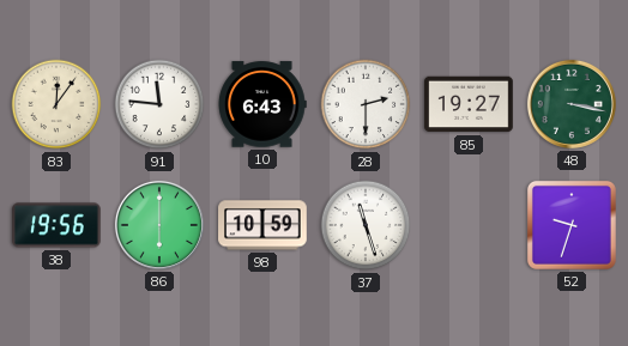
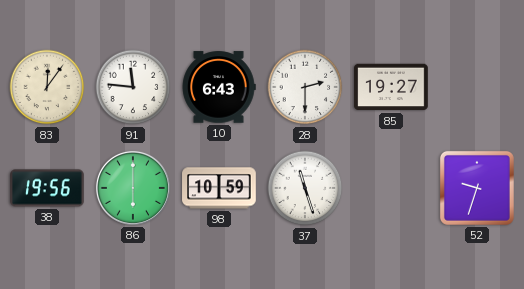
48: 3:17 -> none (572, 104)
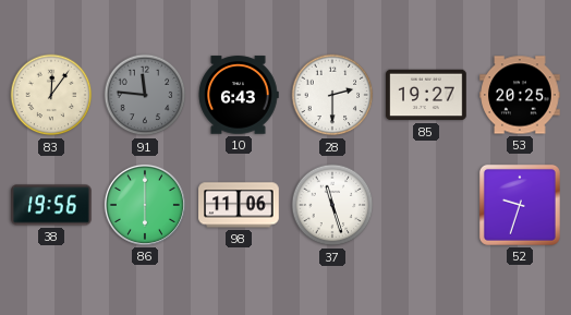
91 dial: white -> grey (145, 95)
53: none -> 20:25 (520, 95)
98: 10:59 -> 11:06 (239, 205)
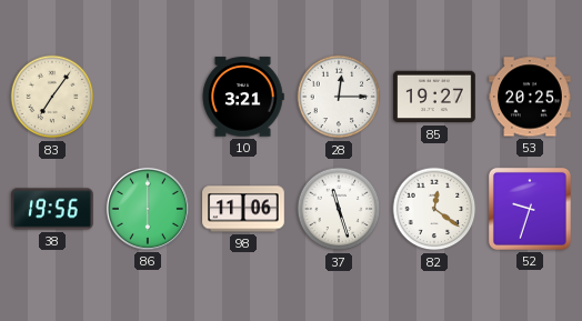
83: 12:06 -> 7:06 (52, 97)
91: 11:46 -> none (145, 95)
10: 6:43 -> 3:21 (243, 97)
28: 2:30 -> 12:15 (339, 97)
82: none -> 12:21 (434, 209)
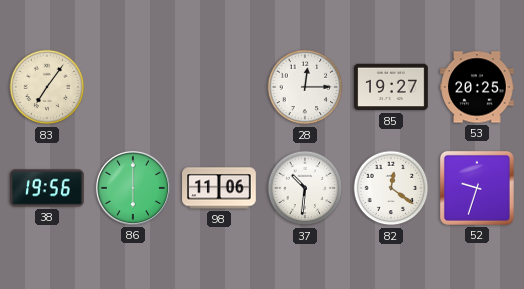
10: 3:21 -> none (243, 97)
37: 11:27 -> 10:31 (305, 188)
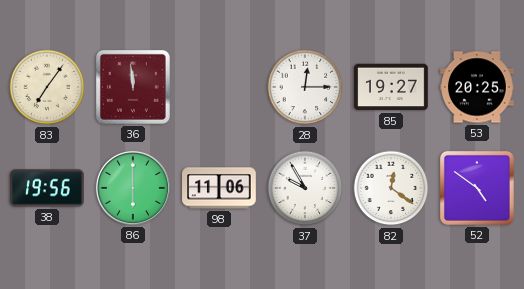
36: none -> 11:59 (133, 87)
37: 10:31 -> 9:55 (305, 188)
52: 9:33 -> 4:51 (477, 188)
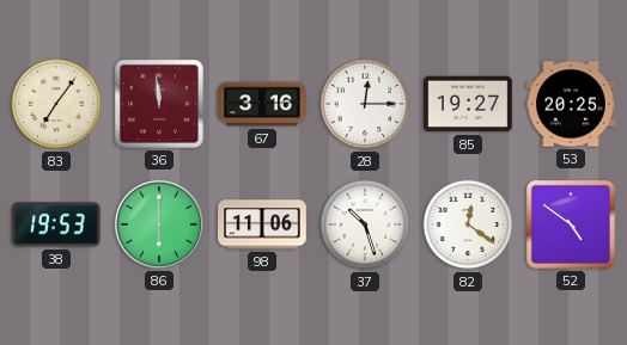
67: none -> 3:16 (262, 104)
38: 19:56 -> 19:53 (56, 224)
37: 9:55 -> 10:27 (365, 224)
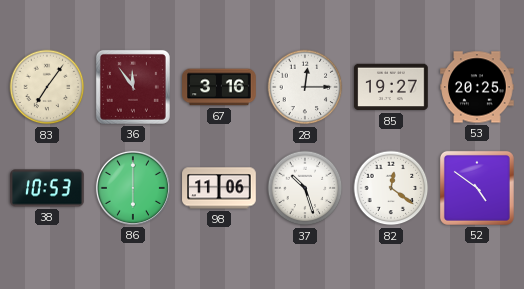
36: 11:59 -> 11:54 (133, 87)
38: 19:53 -> 10:53 (47, 188)
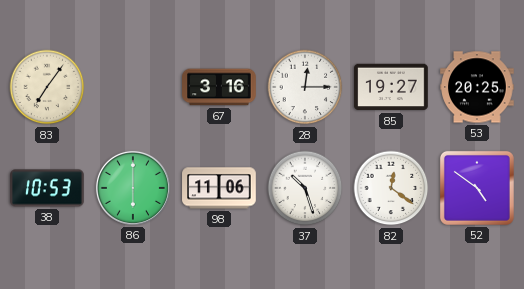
36: 11:54 -> none (133, 87)
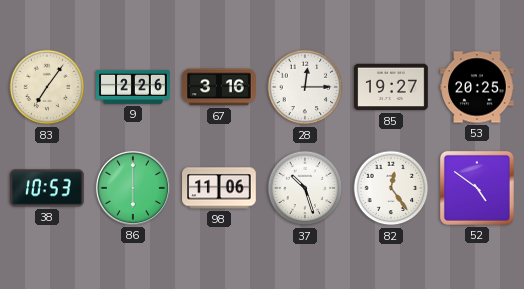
9: none -> 2:26 (133, 87)
82: 12:21 -> 12:24 (391, 188)
